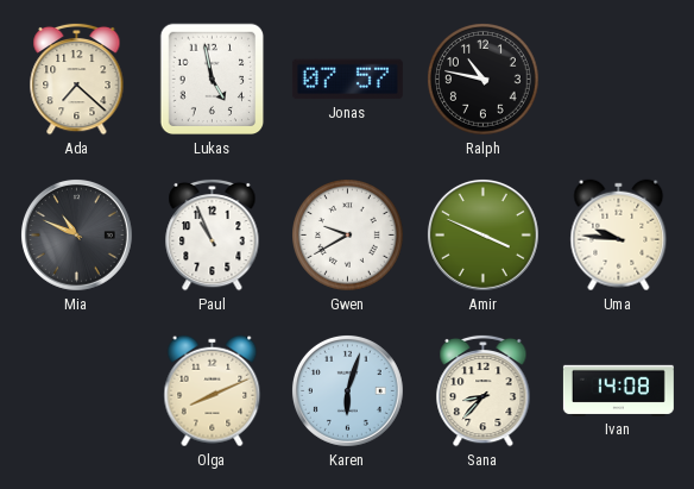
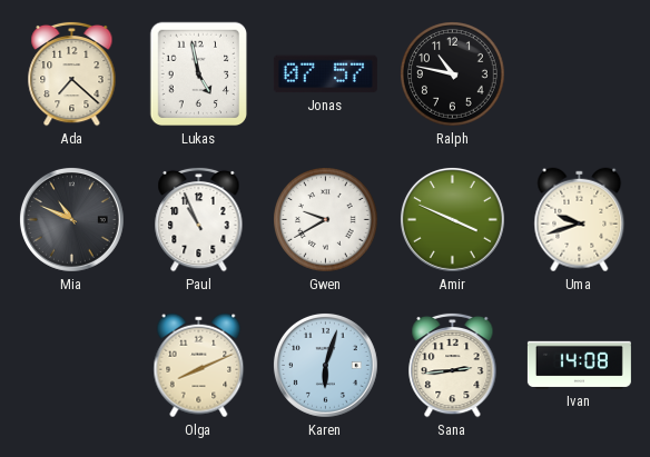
Uma: 9:46 -> 9:42 (580, 220)
Sana: 8:37 -> 2:44 (453, 365)
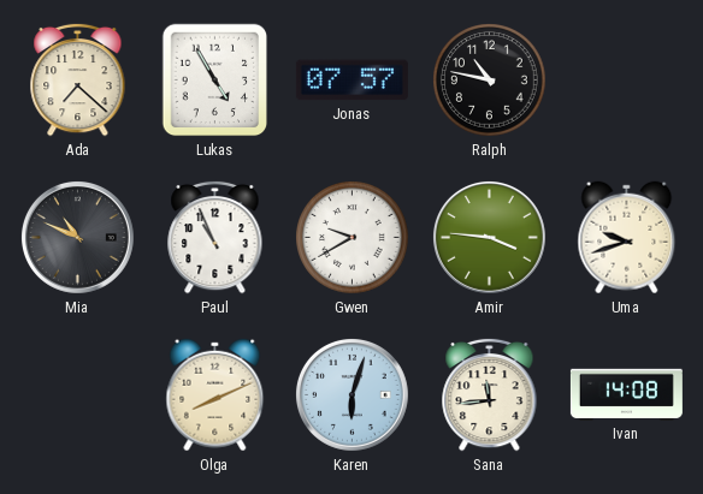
Lukas: 4:58 -> 4:55 (215, 81)
Amir: 3:49 -> 3:46 (489, 237)
Sana: 2:44 -> 11:44 (490, 394)
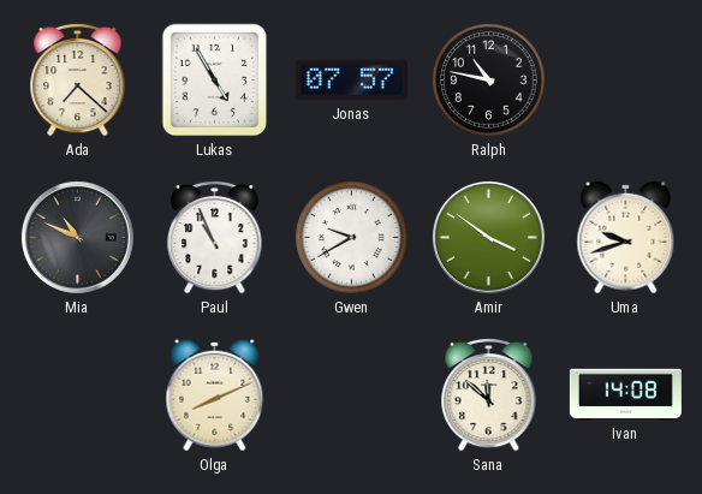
Amir: 3:46 -> 3:51 (488, 237)
Karen: 6:03 -> none (351, 394)
Sana: 11:44 -> 11:52 (489, 394)
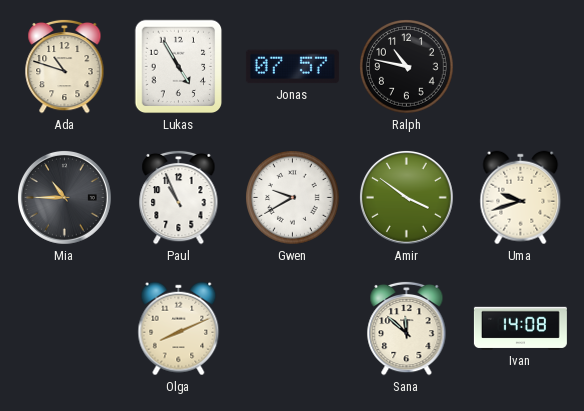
Ada: 7:22 -> 10:48 (65, 66)
Mia: 10:49 -> 10:45 (64, 197)
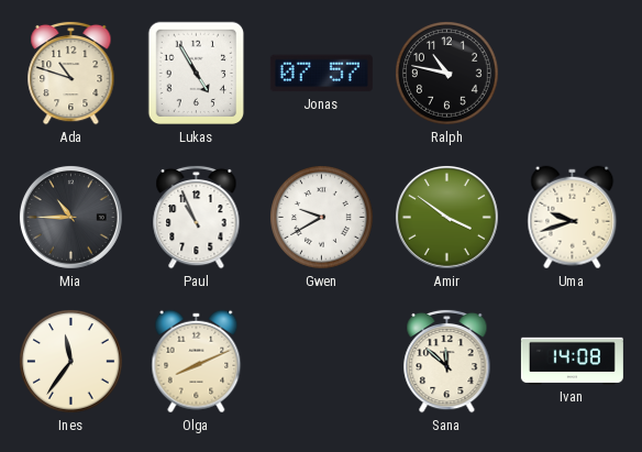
Ines: none -> 11:36 (71, 362)
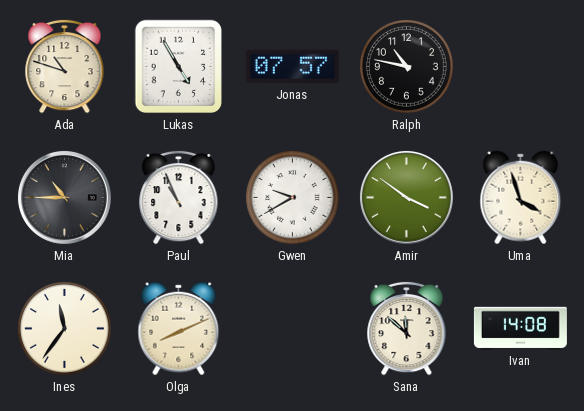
Uma: 9:42 -> 3:57 (521, 198)
